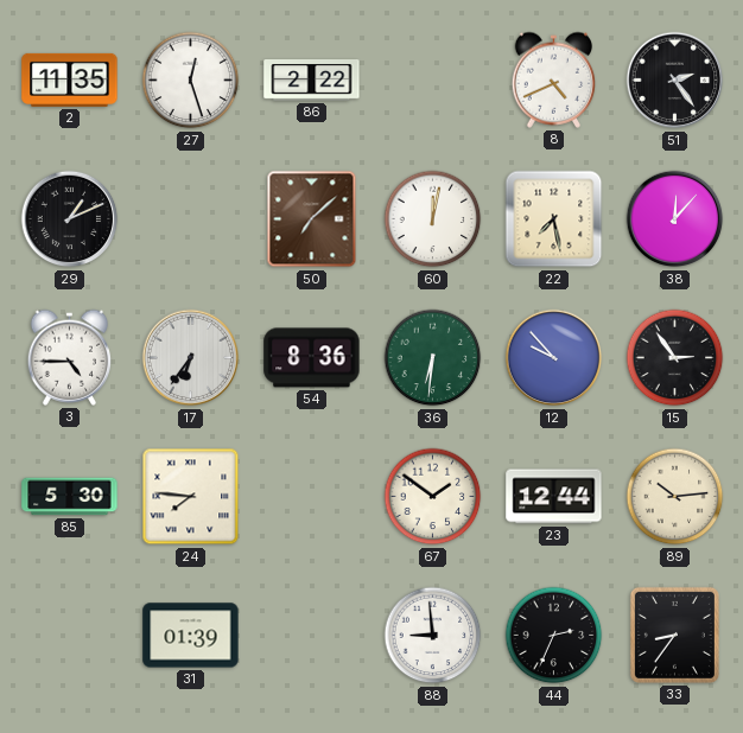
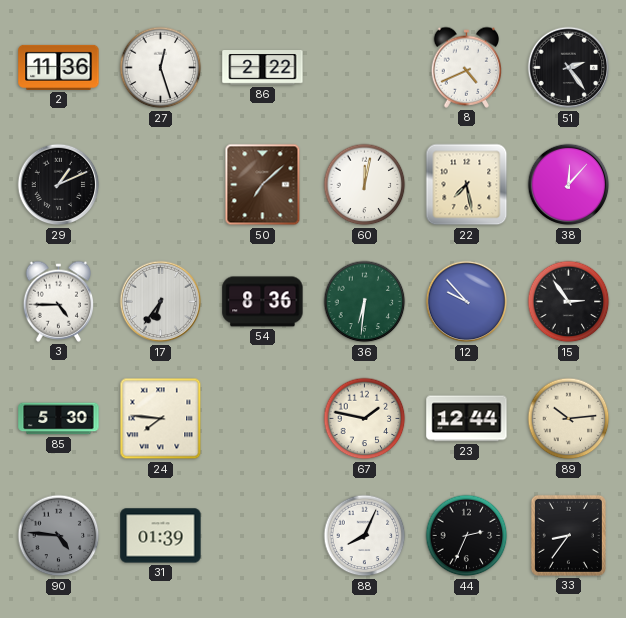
2: 11:35 -> 11:36 (59, 67)
67: 1:51 -> 1:47 (365, 419)
90: none -> 4:46 (59, 536)
88: 8:59 -> 8:04 (365, 536)
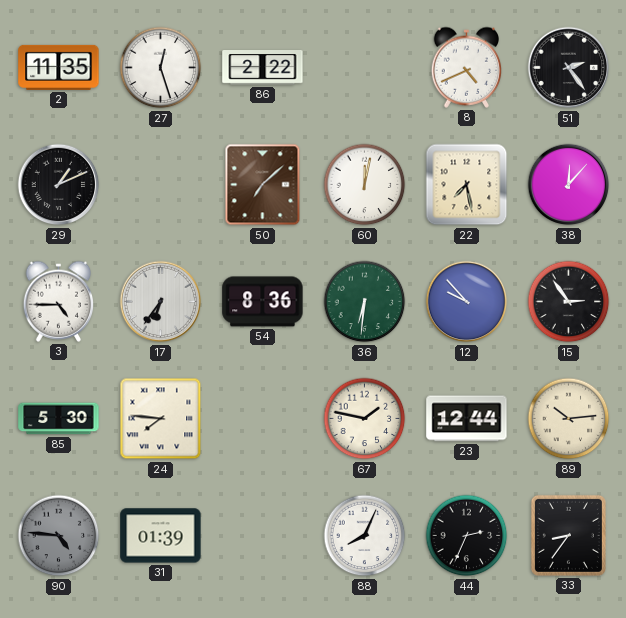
2: 11:36 -> 11:35 (59, 67)
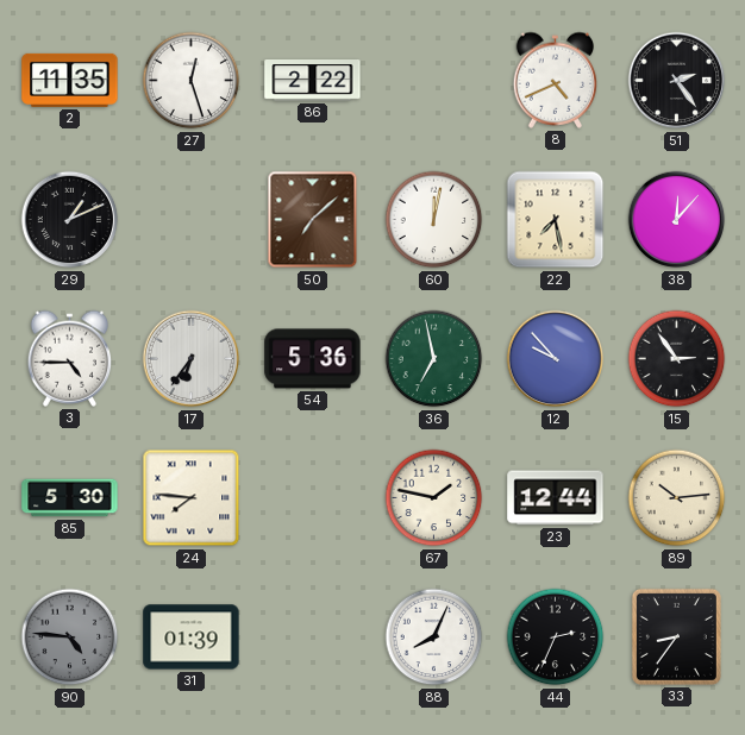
54: 8:36 -> 5:36 (313, 359)
36: 6:31 -> 6:58 (434, 359)
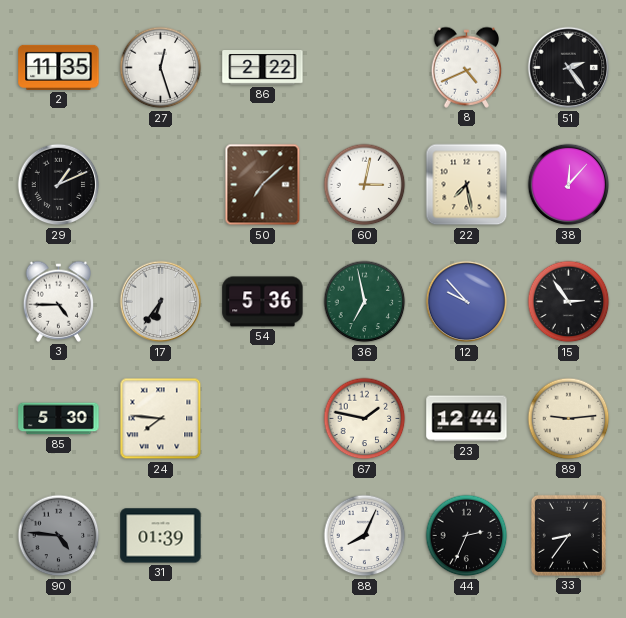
60: 12:02 -> 3:02 (365, 185)
89: 10:14 -> 9:14 (569, 419)
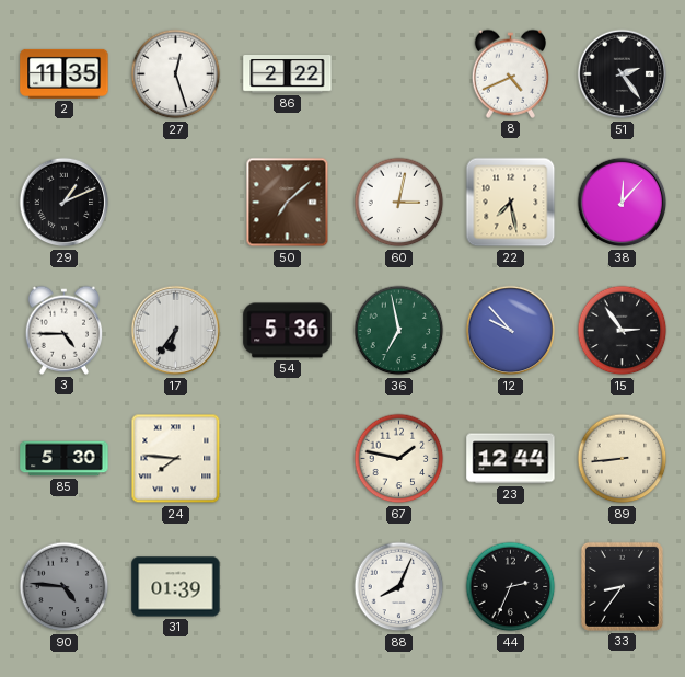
89: 9:14 -> 8:44 (623, 459)
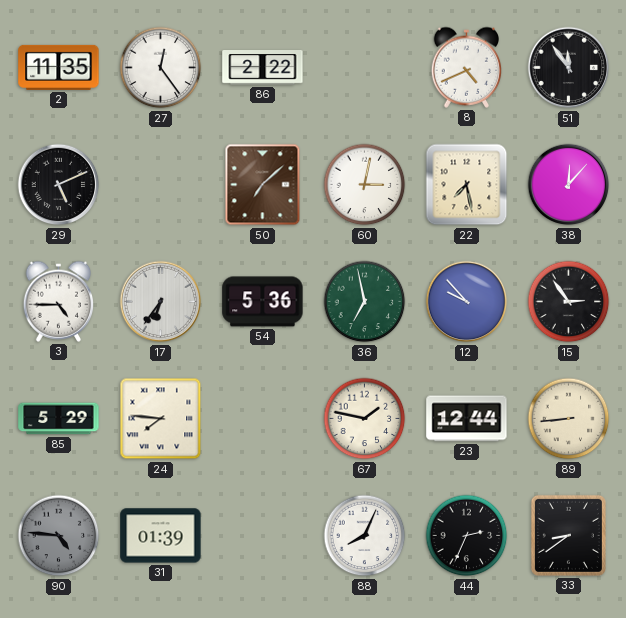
27: 12:27 -> 12:24 (161, 68)
51: 2:24 -> 11:54 (569, 68)
29: 1:11 -> 5:11 (59, 185)
85: 5:30 -> 5:29 (59, 419)
33: 8:36 -> 8:39 (568, 535)
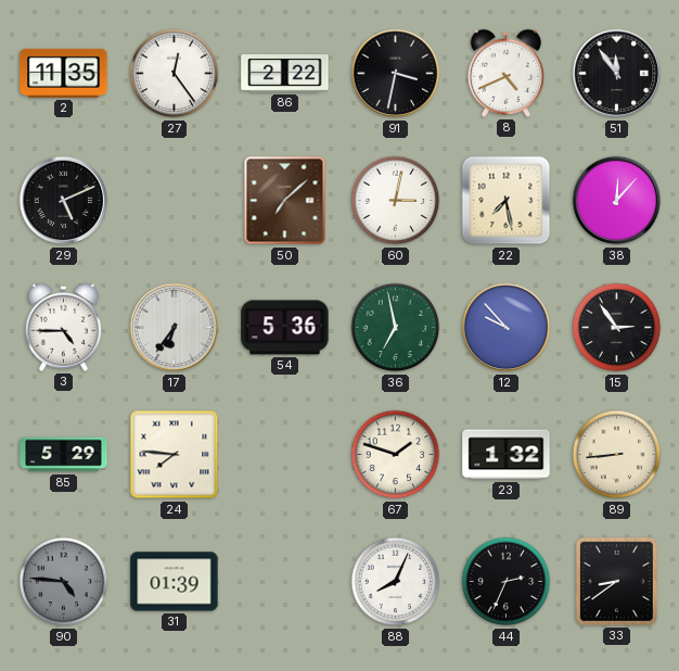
91: none -> 3:32 (396, 74)
67: 1:47 -> 1:48 (396, 455)
23: 12:44 -> 1:32 (507, 455)
